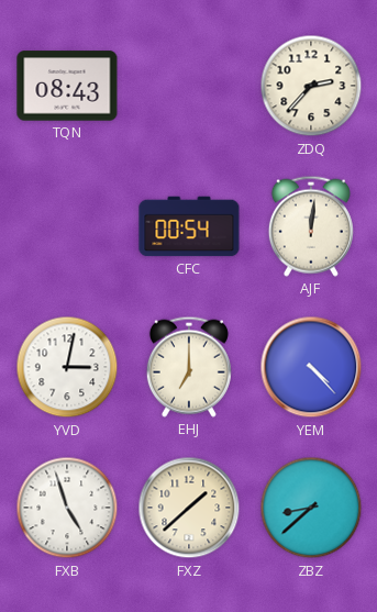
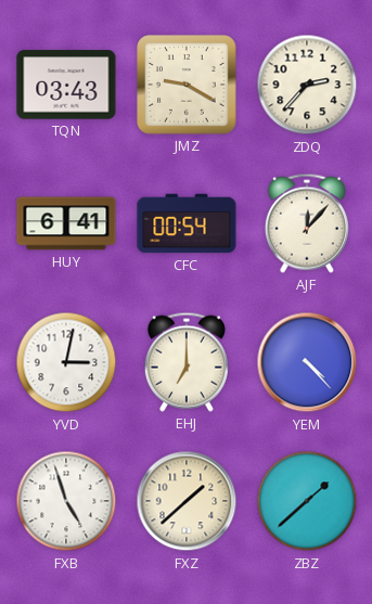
TQN: 08:43 -> 03:43 (66, 85)
JMZ: none -> 9:20 (187, 85)
HUY: none -> 6:41 (66, 223)
AJF: 12:01 -> 12:07 (307, 223)
ZBZ: 8:38 -> 1:38 (307, 501)
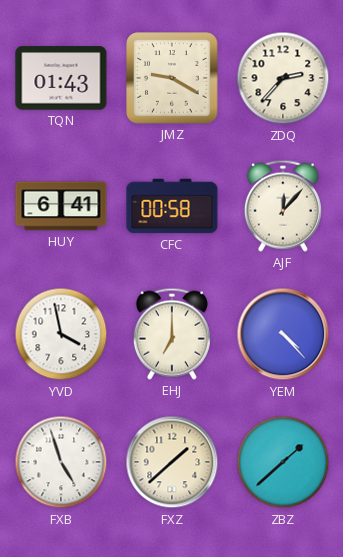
TQN: 03:43 -> 01:43 (61, 78)
CFC: 00:54 -> 00:58 (172, 206)
YVD: 3:02 -> 3:58 (61, 334)
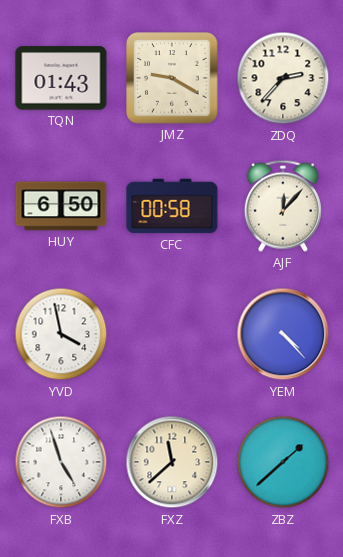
HUY: 6:41 -> 6:50 (61, 206)
EHJ: 7:00 -> none (172, 334)
FXZ: 1:38 -> 11:38 (172, 462)
